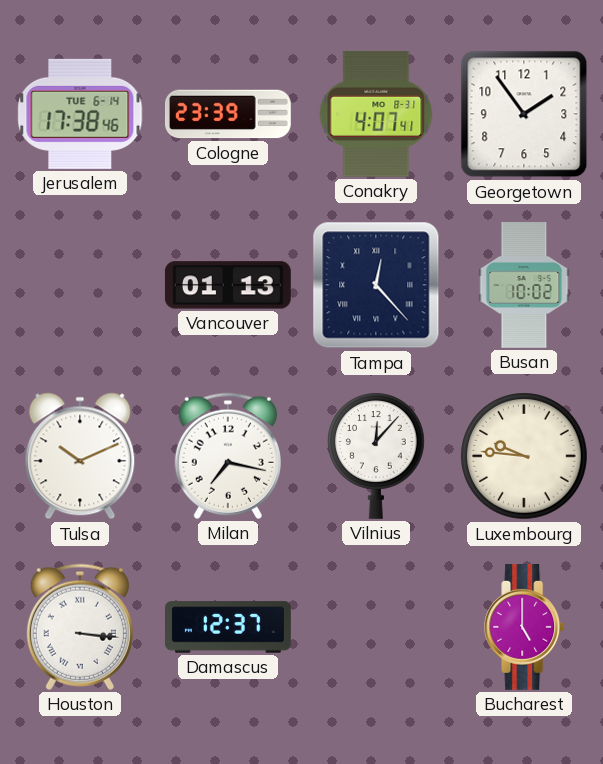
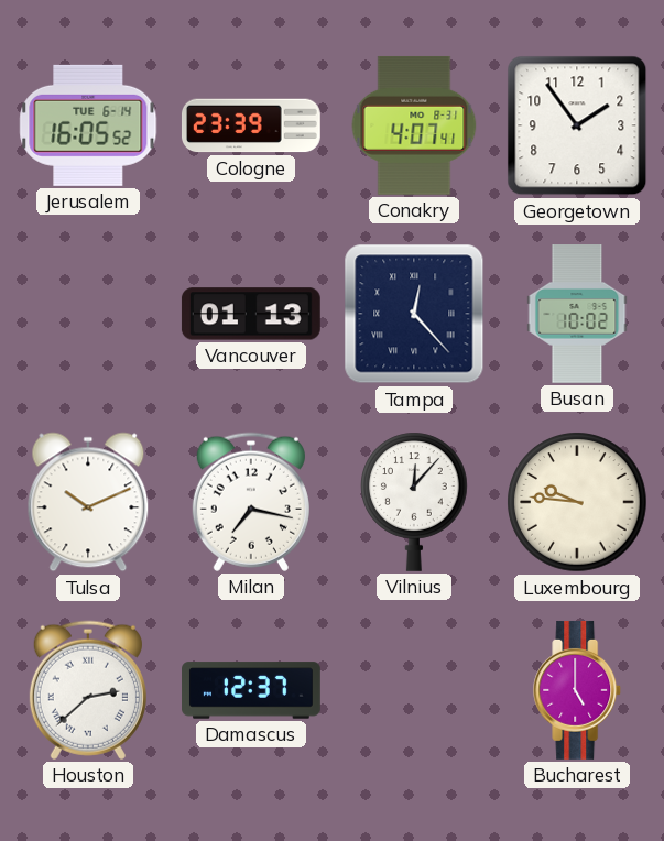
Jerusalem: 17:38 -> 16:05 (88, 125)
Houston: 3:16 -> 2:38 (88, 690)
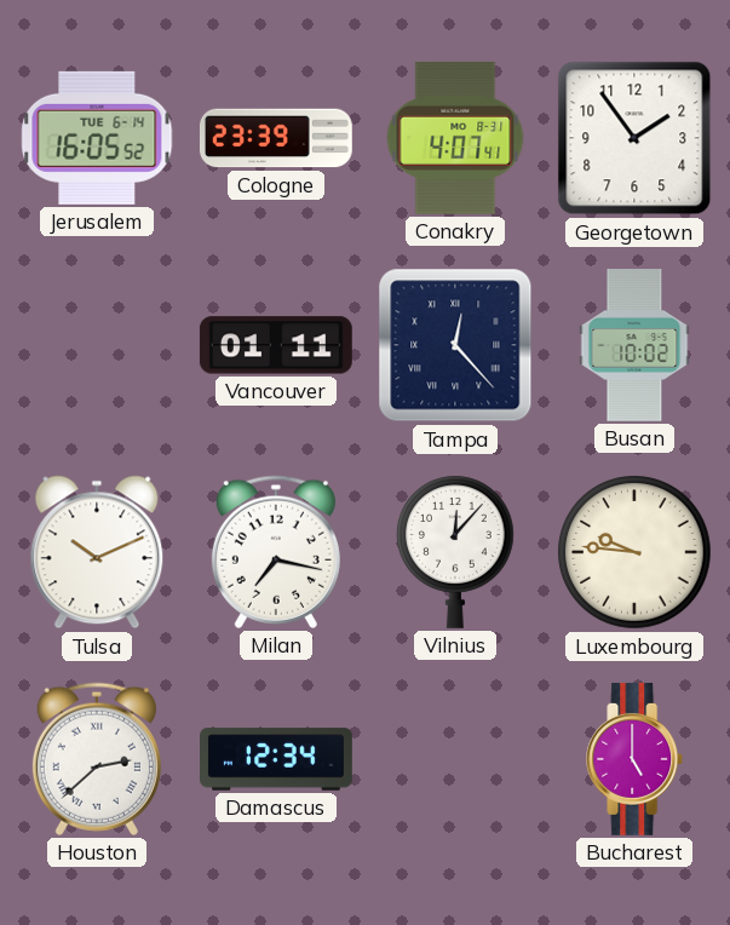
Vancouver: 01:13 -> 01:11 (276, 345)
Damascus: 12:37 -> 12:34 (277, 759)
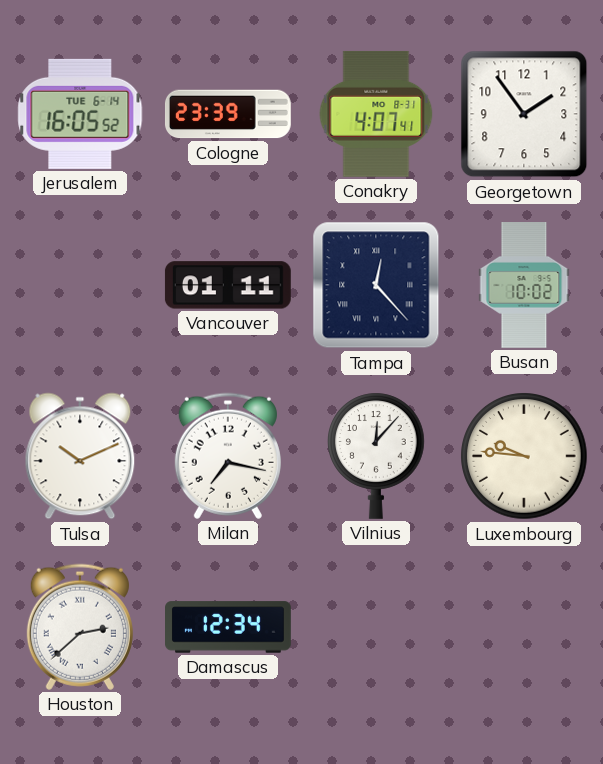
Bucharest: 5:00 -> none (636, 759)
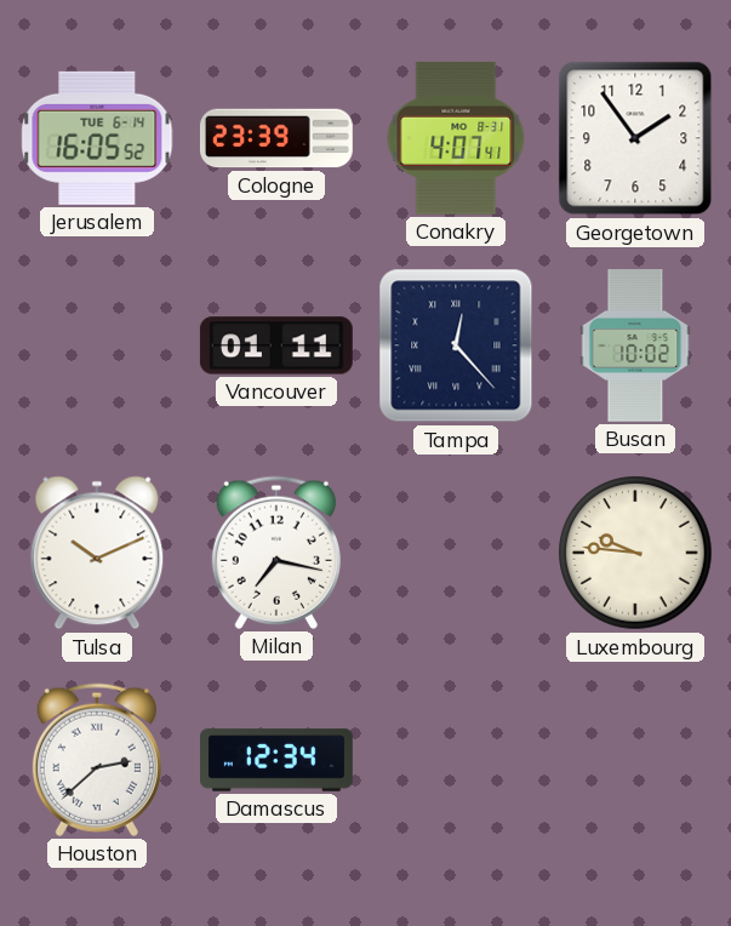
Vilnius: 12:07 -> none (377, 456)
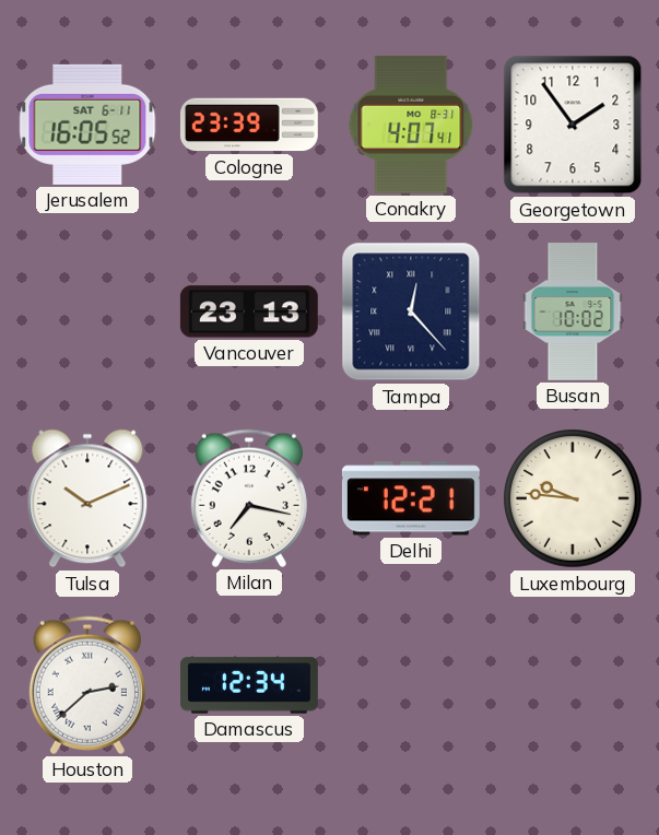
Jerusalem date: TUE 6-14 -> SAT 6-11 (87, 125)
Vancouver: 01:11 -> 23:13 (249, 311)
Delhi: none -> 12:21 (411, 498)
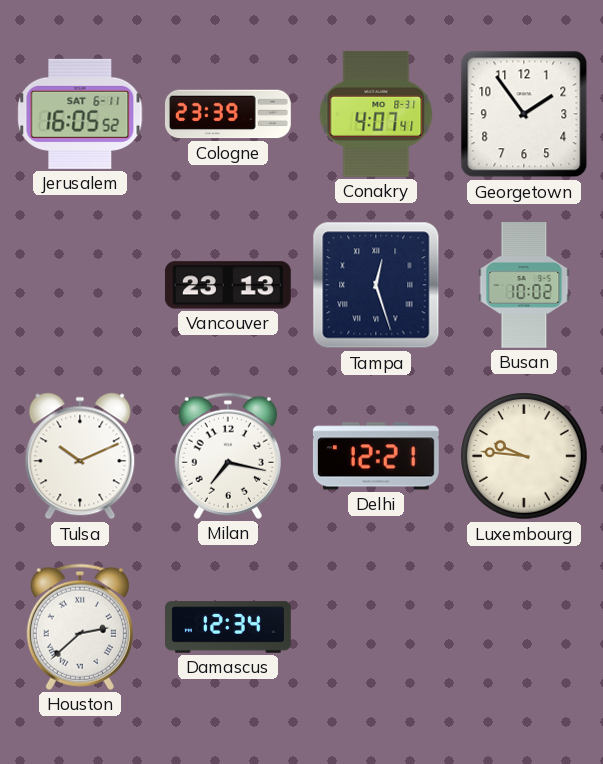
Tampa: 12:23 -> 12:27 (376, 285)
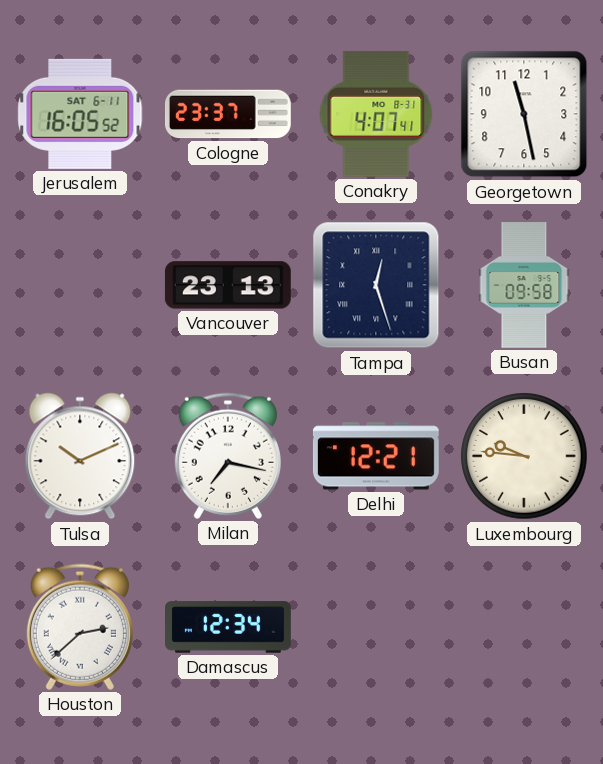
Cologne: 23:39 -> 23:37 (228, 114)
Georgetown: 1:54 -> 11:28 (524, 114)
Busan: 10:02 -> 09:58 (524, 286)
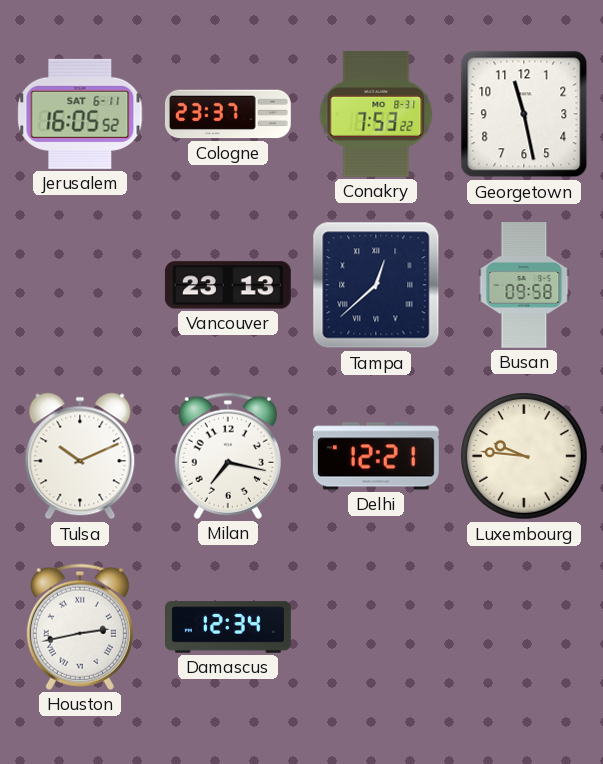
Conakry: 4:07 -> 7:53 (376, 114)
Tampa: 12:27 -> 12:38 (376, 285)
Houston: 2:38 -> 2:43 (80, 627)
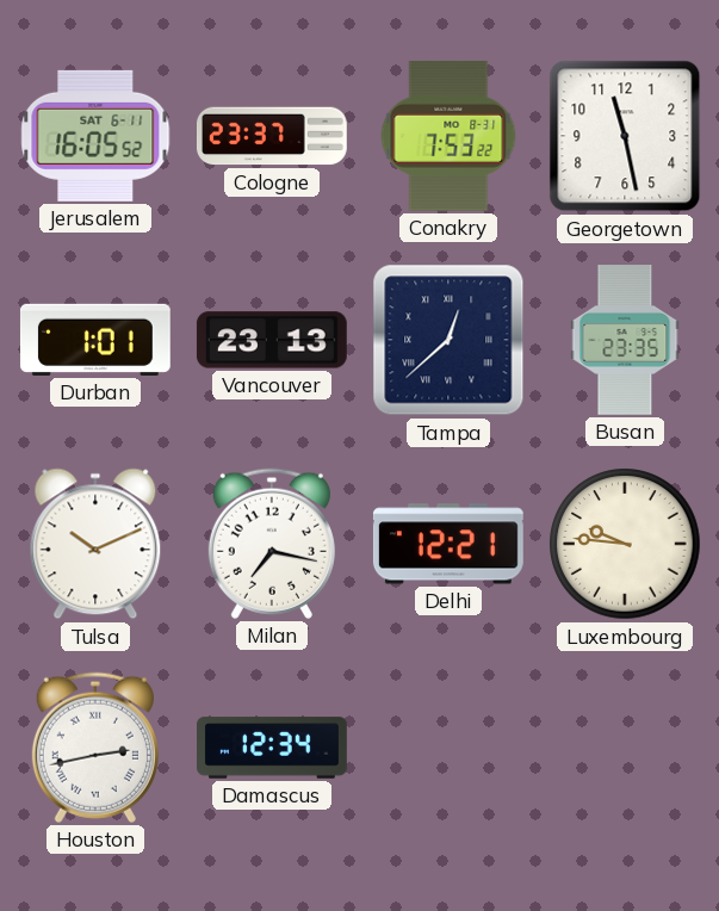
Durban: none -> 1:01 (95, 340)
Busan: 09:58 -> 23:35 (625, 341)
